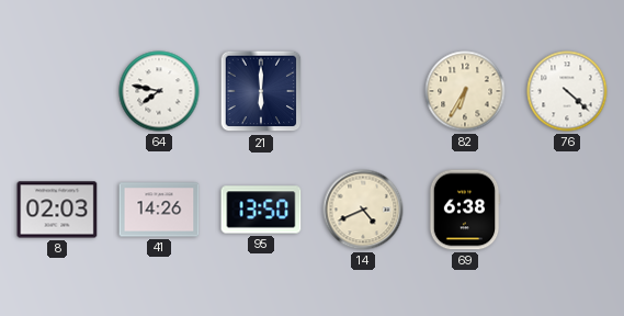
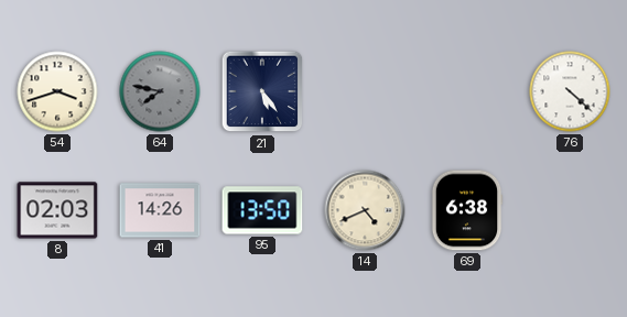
54: none -> 3:42 (57, 91)
64 dial: white -> grey (160, 91)
21: 6:00 -> 5:24 (262, 91)
82: 6:35 -> none (465, 91)
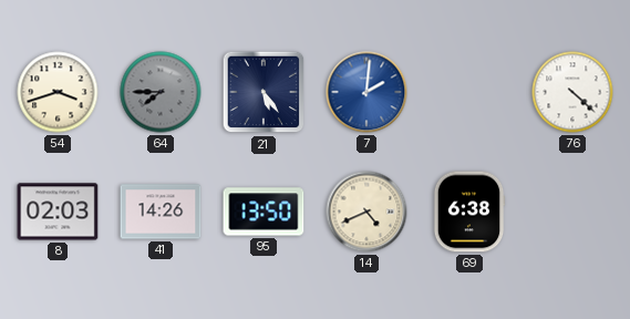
64: 7:47 -> 7:45 (161, 92)
7: none -> 2:01 (366, 92)
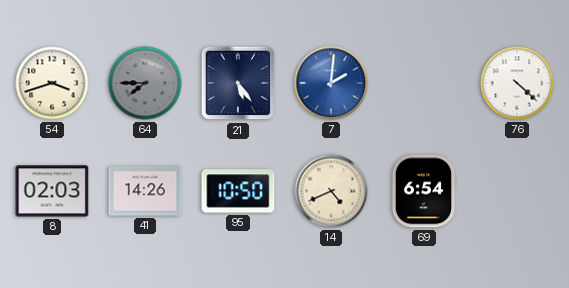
95: 13:50 -> 10:50 (238, 191)
69: 6:38 -> 6:54 (424, 191)
